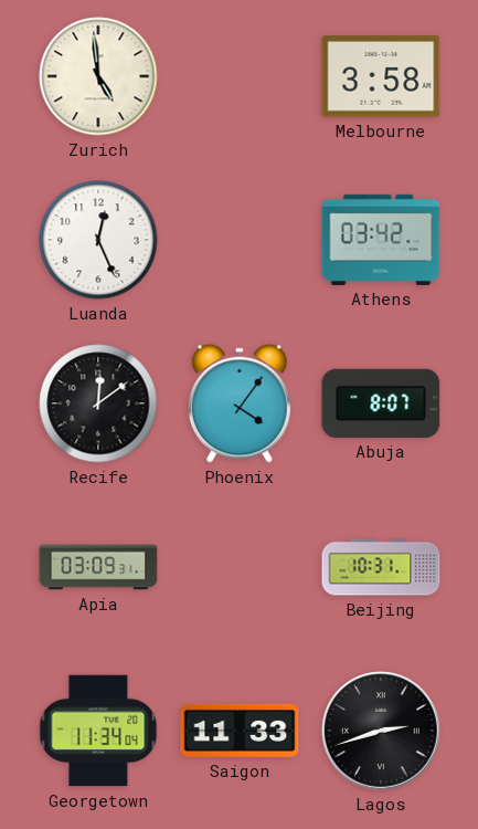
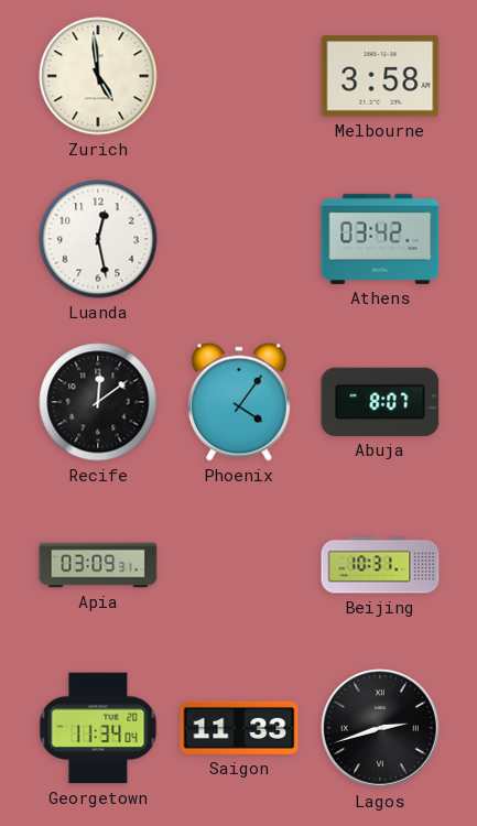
Luanda: 12:26 -> 12:28 (98, 239)
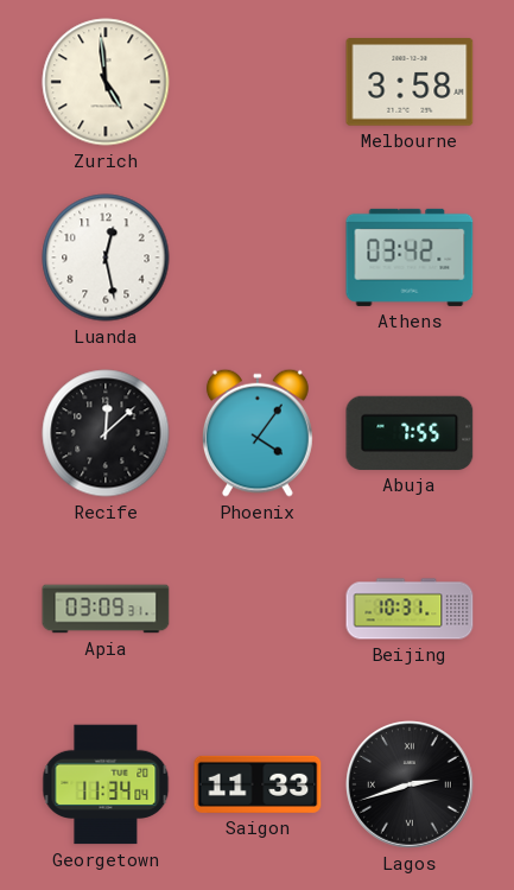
Recife: 12:09 -> 12:08 (106, 433)
Abuja: 8:07 -> 7:55 (410, 433)
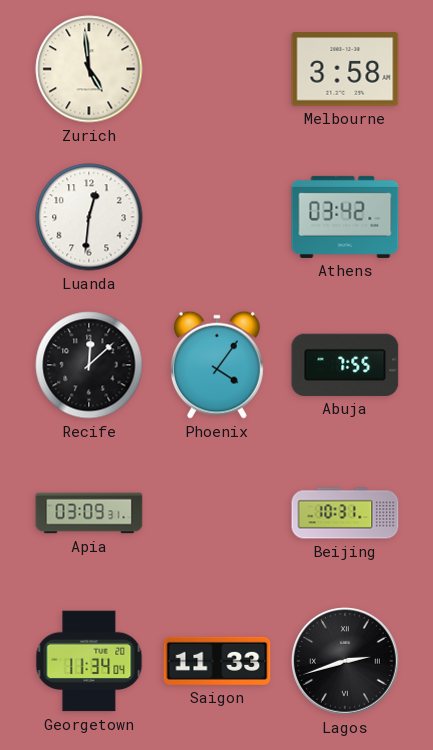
Luanda: 12:28 -> 12:31 (89, 217)
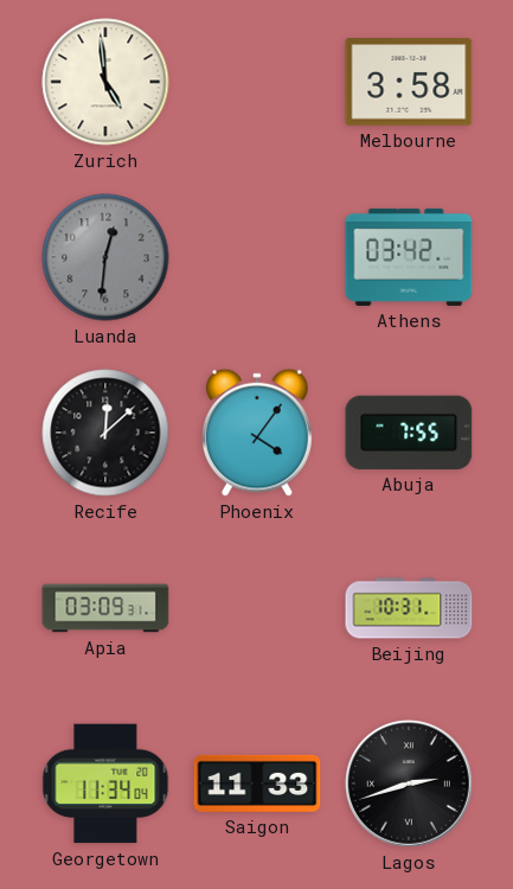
Luanda dial: white -> grey (105, 257)
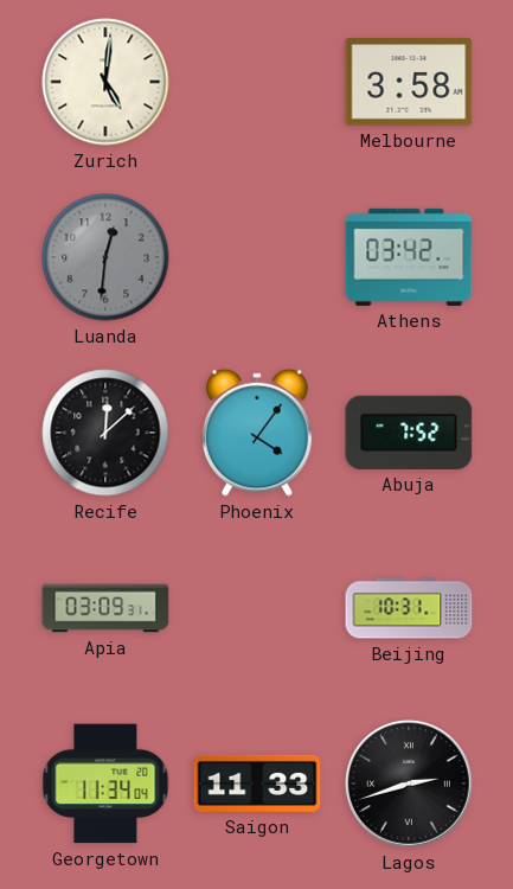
Zurich: 4:59 -> 5:01 (105, 82)
Abuja: 7:55 -> 7:52 (409, 433)
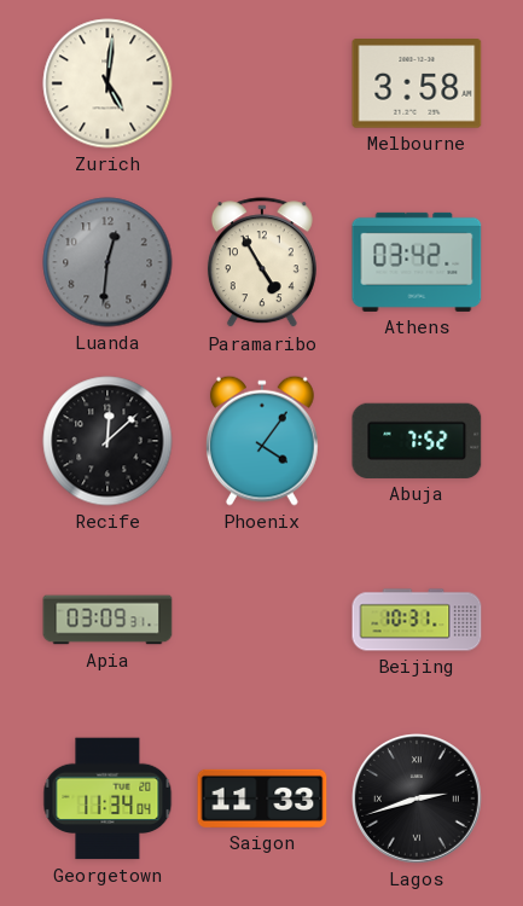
Paramaribo: none -> 4:55 (262, 263)
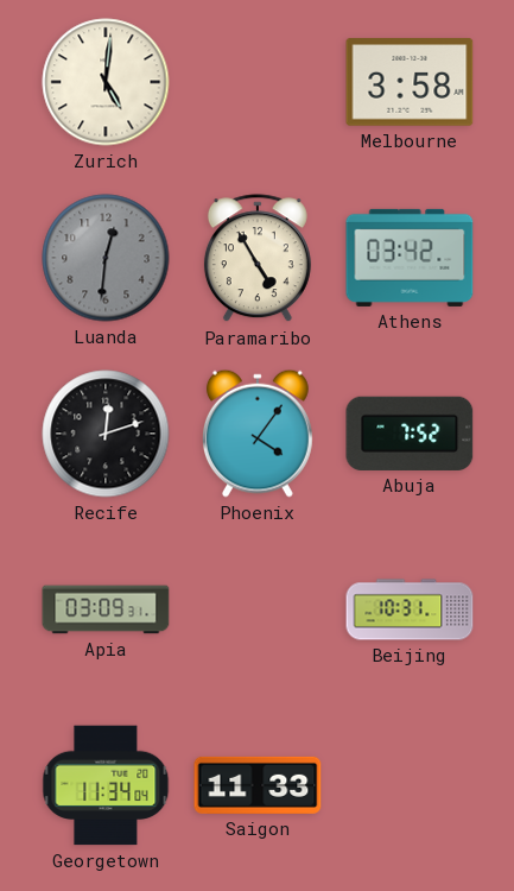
Recife: 12:08 -> 12:12 (106, 434)
Lagos: 2:42 -> none (418, 800)
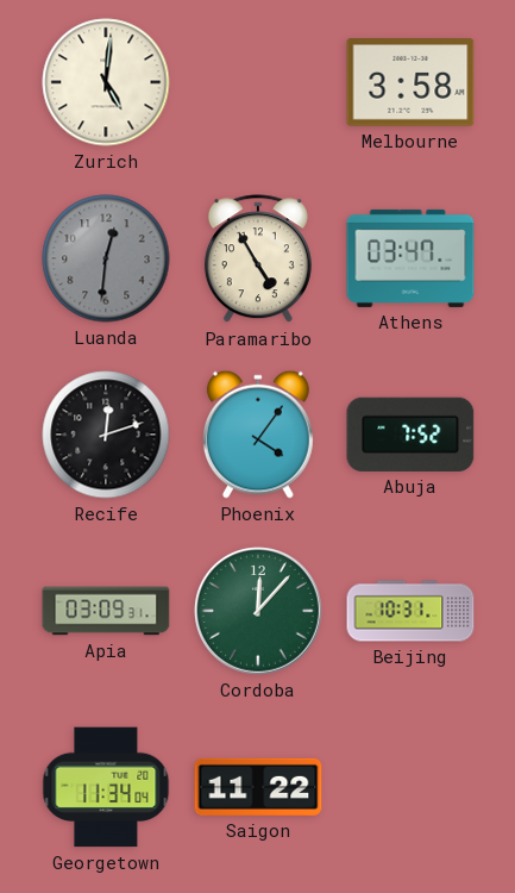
Athens: 03:42 -> 03:47 (410, 258)
Cordoba: none -> 12:07 (259, 612)
Saigon: 11:33 -> 11:22 (258, 787)
